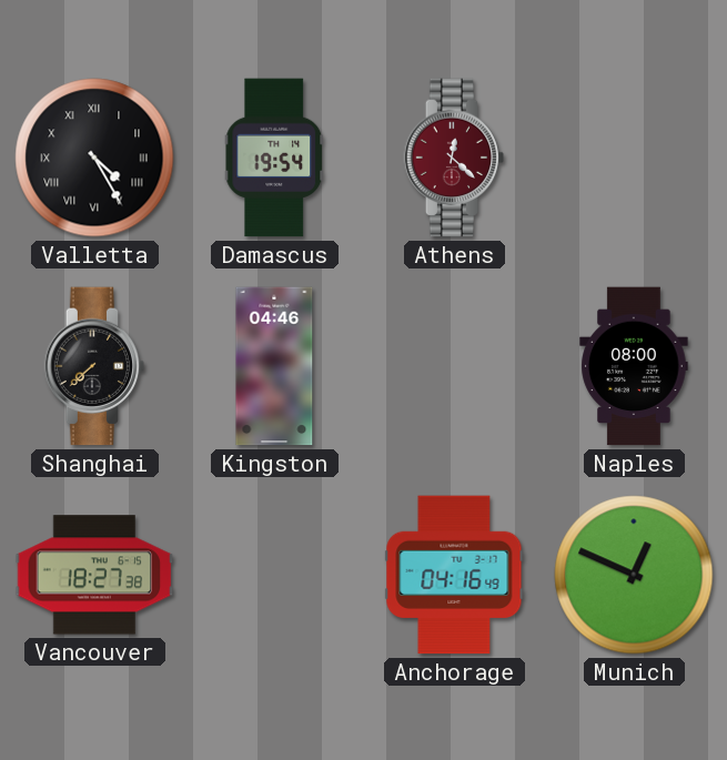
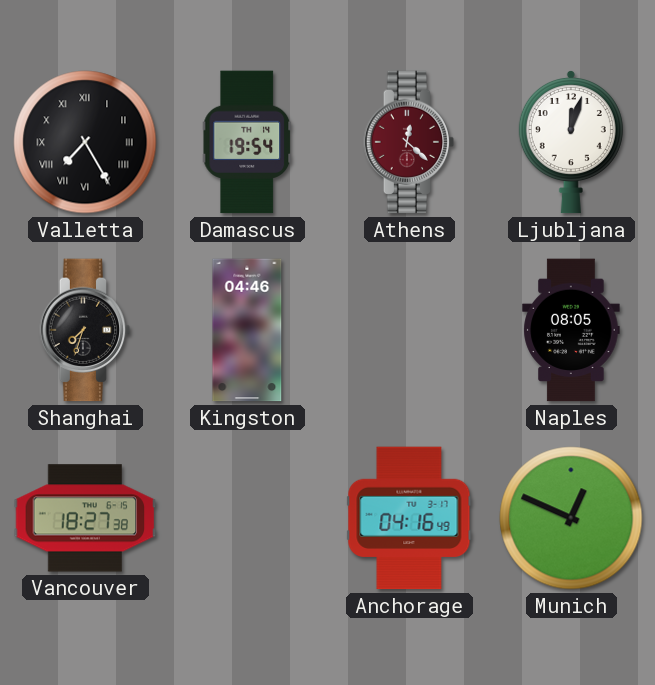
Valletta: 4:25 -> 7:25 (85, 142)
Ljubljana: none -> 12:03 (571, 142)
Shanghai: 7:38 -> 7:33 (85, 330)
Naples: 08:00 -> 08:05 (571, 330)
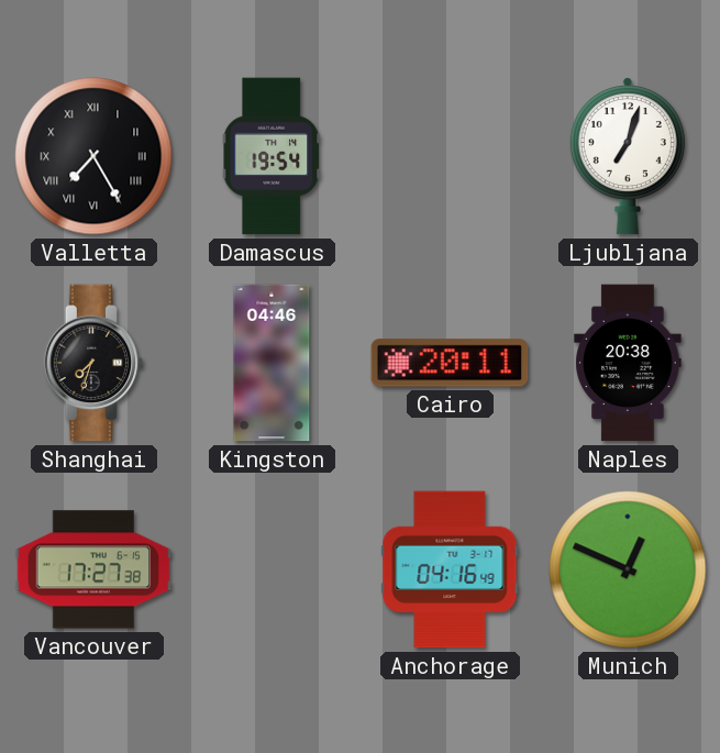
Athens: 12:22 -> none (409, 142)
Ljubljana: 12:03 -> 7:03 (628, 156)
Cairo: none -> 20:11 (450, 363)
Naples: 08:05 -> 20:38 (628, 363)
Vancouver: 18:27 -> 17:27 (93, 569)
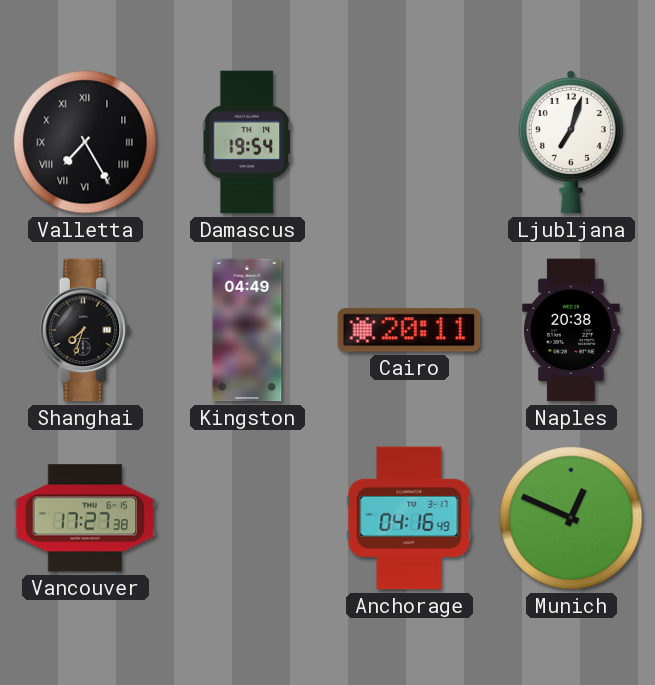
Kingston: 04:46 -> 04:49 (247, 330)
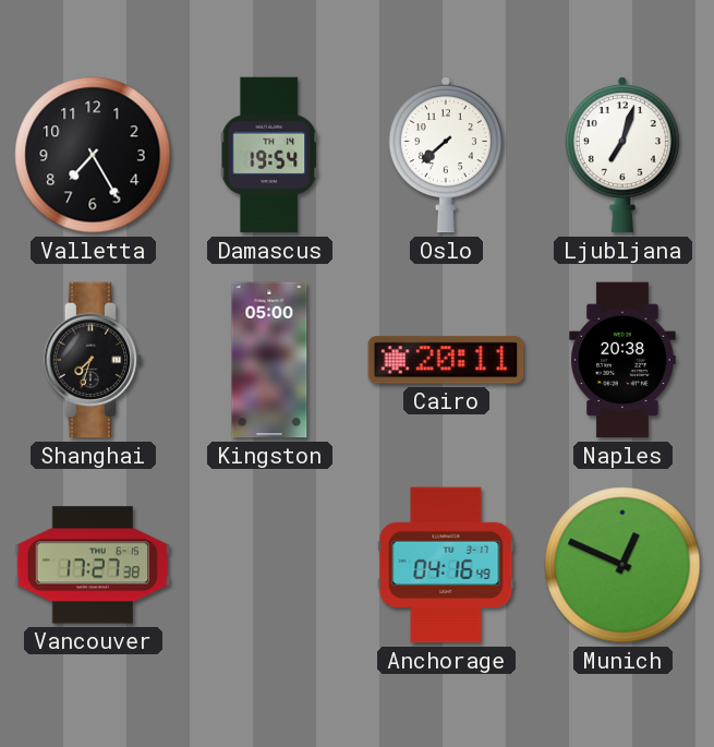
Valletta numerals: Roman -> Arabic (93, 155)
Oslo: none -> 7:38 (446, 155)
Kingston: 04:49 -> 05:00 (269, 360)
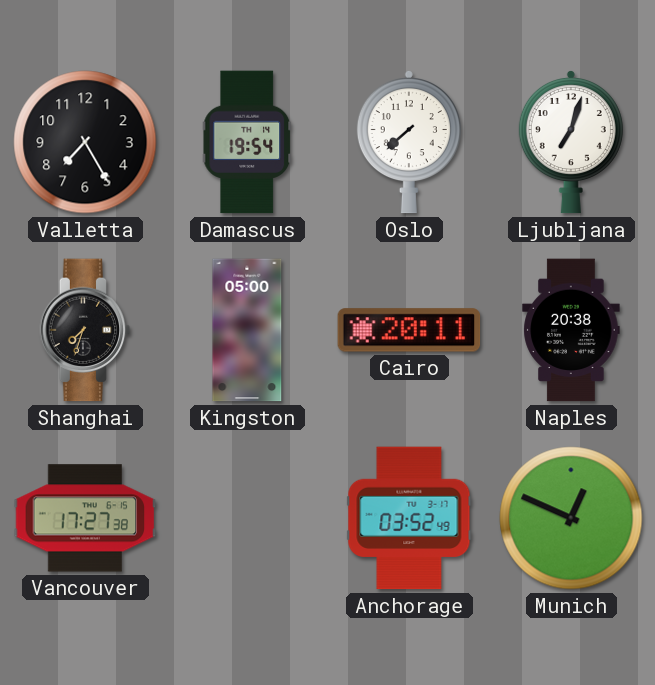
Anchorage: 04:16 -> 03:52 (409, 518)
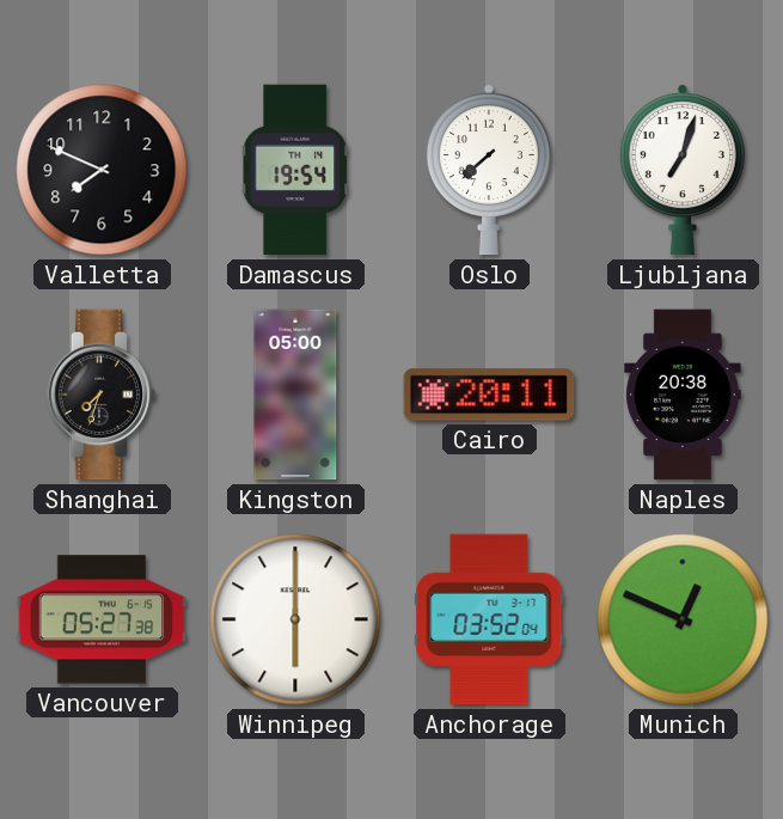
Valletta: 7:25 -> 7:49 (102, 170)
Vancouver: 17:27 -> 05:27 (102, 619)
Winnipeg: none -> 6:00 (295, 619)
Anchorage: 03:52:49 -> 03:52:04 (489, 619)
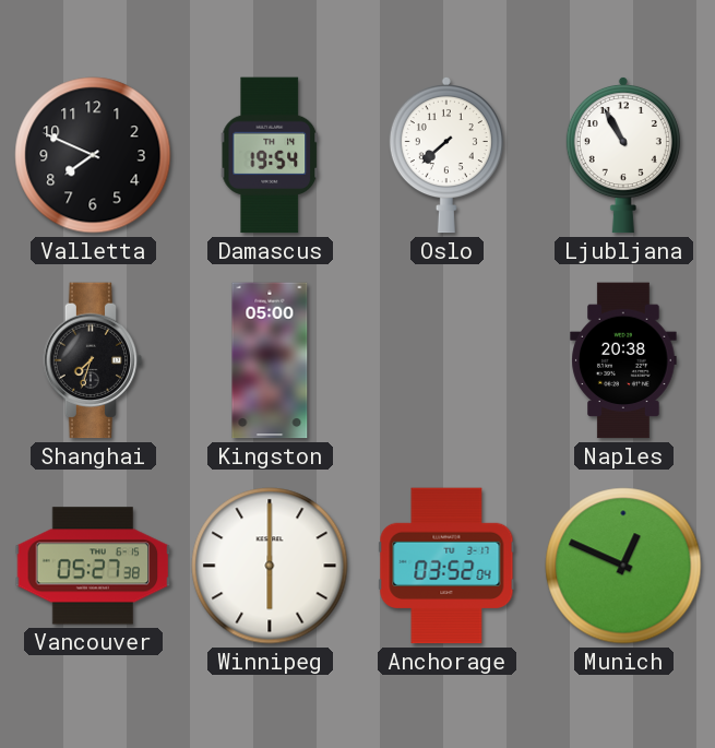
Ljubljana: 7:03 -> 10:55 (623, 155)
Cairo: 20:11 -> none (489, 395)
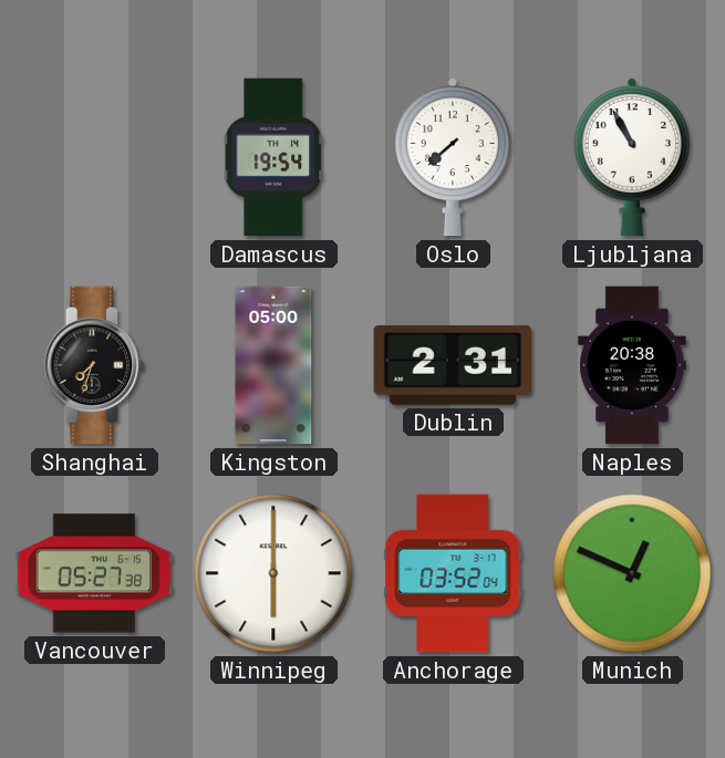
Valletta: 7:49 -> none (93, 155)
Dublin: none -> 2:31 (453, 365)
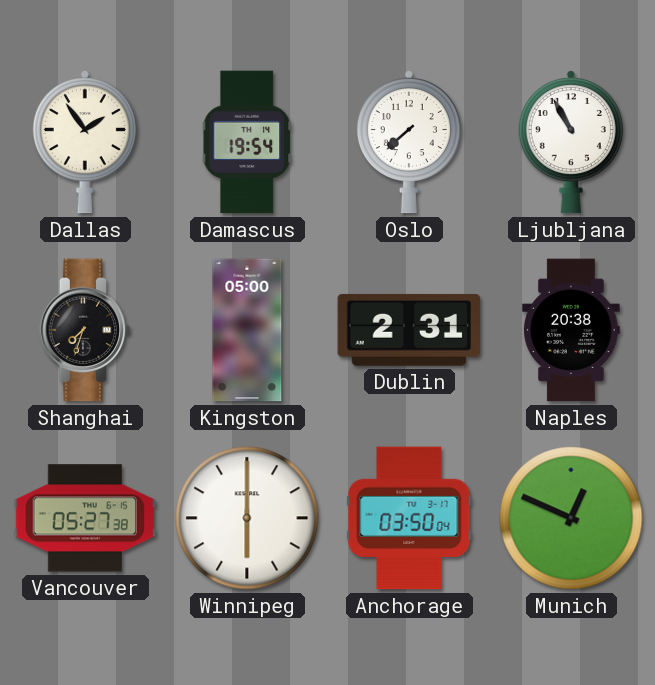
Dallas: none -> 1:54 (85, 142)
Anchorage: 03:52 -> 03:50 (409, 518)
